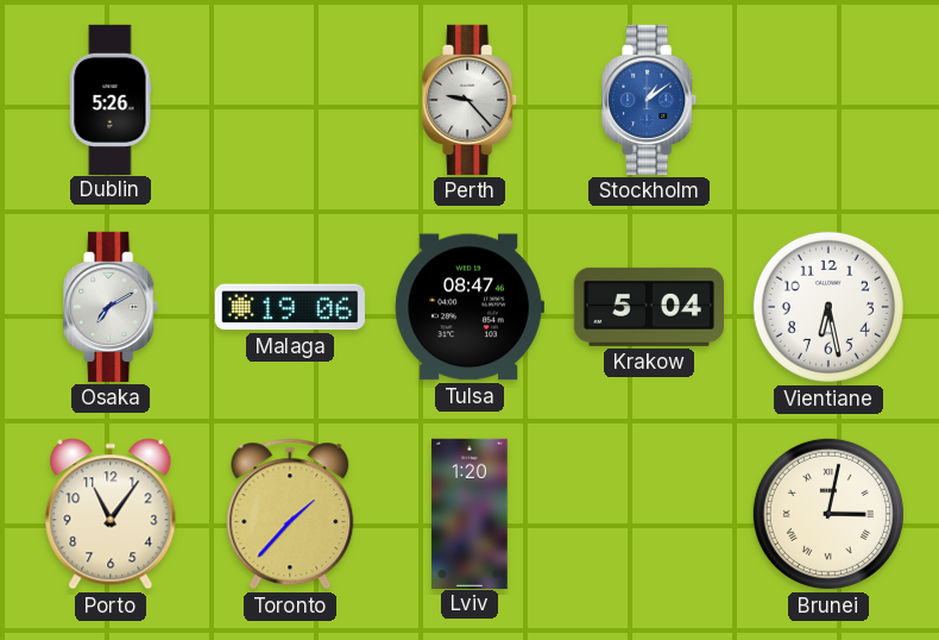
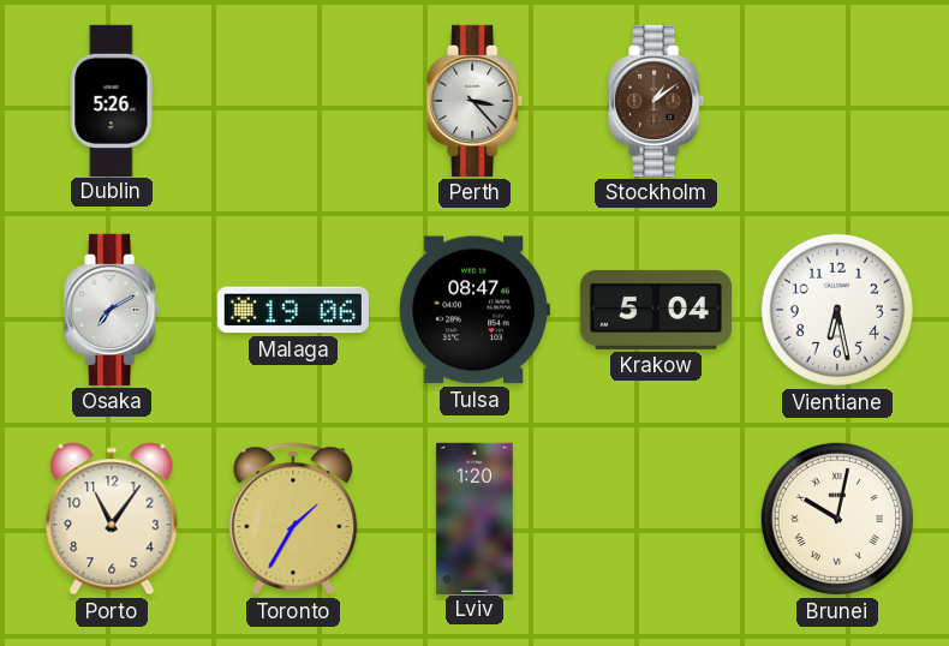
Perth: 9:23 -> 3:23 (476, 101)
Stockholm dial: blue -> brown (657, 101)
Toronto: 1:37 -> 1:35 (293, 519)
Brunei: 3:02 -> 10:02 (837, 519)
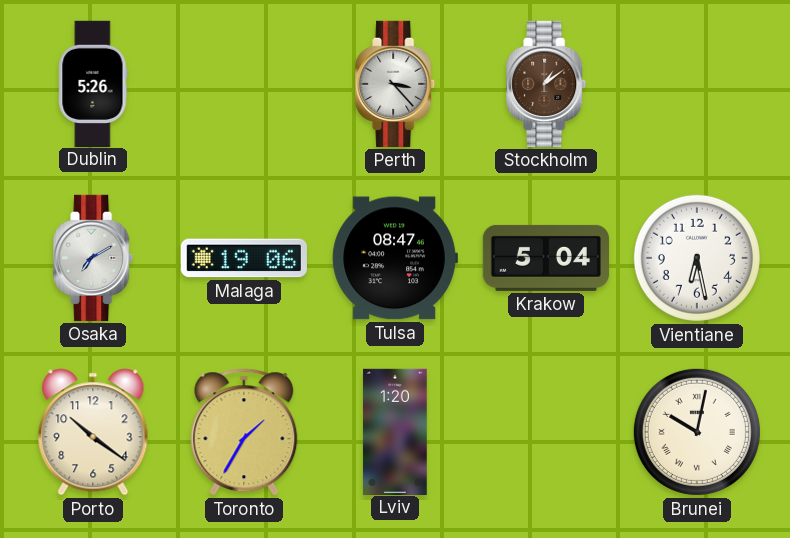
Porto: 11:06 -> 10:21 (93, 432)
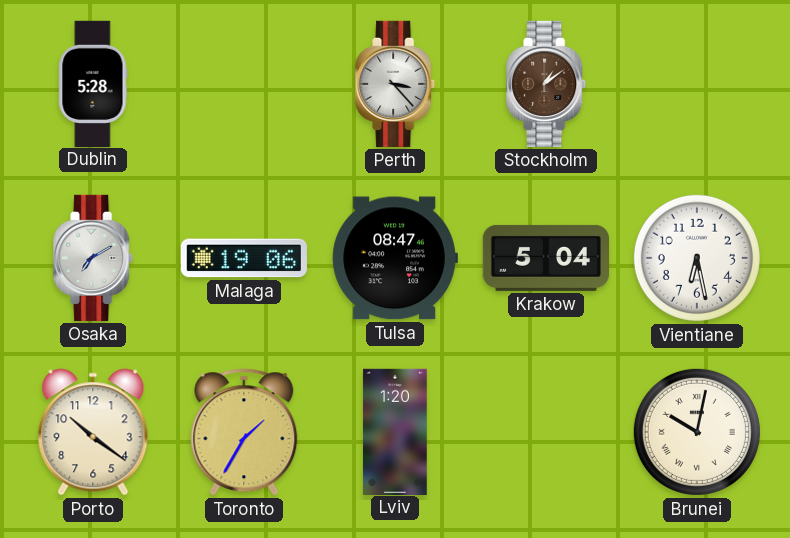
Dublin: 5:26 -> 5:28 (93, 83)
